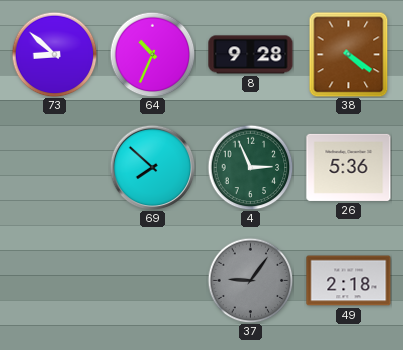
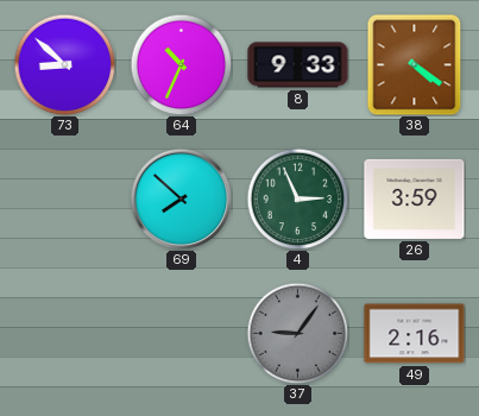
8: 9:28 -> 9:33 (298, 65)
26: 5:36 -> 3:59 (415, 198)
49: 2:18 -> 2:16 (415, 334)
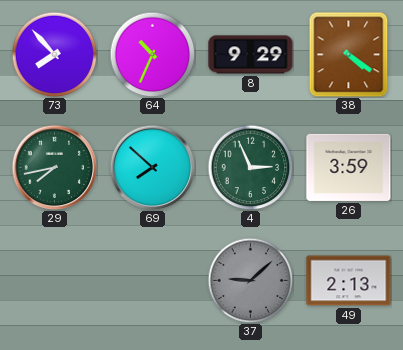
73: 8:52 -> 7:53 (54, 54)
8: 9:33 -> 9:29 (251, 55)
29: none -> 7:43 (54, 167)
37: 9:06 -> 9:08 (250, 280)
49: 2:16 -> 2:13 (349, 281)
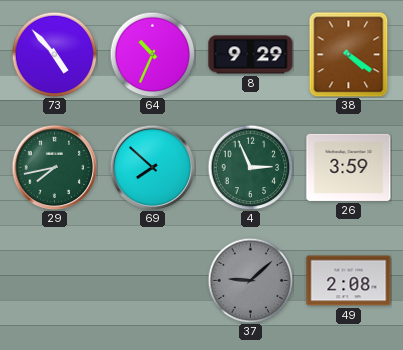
73: 7:53 -> 4:53 (54, 54)
49: 2:13 -> 2:08 (349, 281)
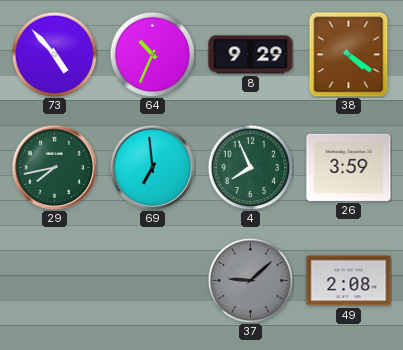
69: 7:52 -> 6:59 (152, 167)
4: 2:56 -> 7:56 (250, 167)
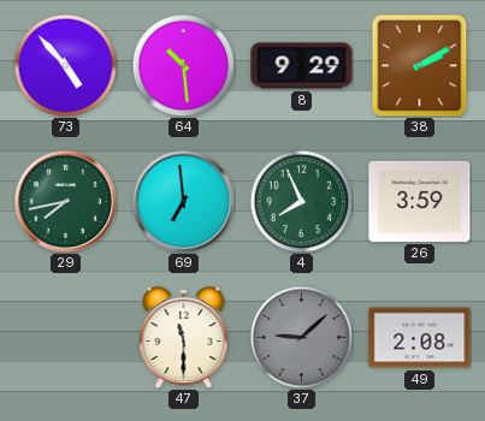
64: 10:34 -> 10:29 (183, 65)
38: 4:21 -> 2:10 (420, 65)
47: none -> 11:30 (184, 338)
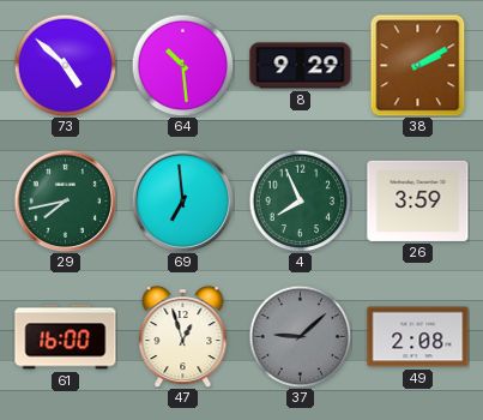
73: 4:53 -> 4:52 (65, 65)
61: none -> 16:00 (66, 337)
47: 11:30 -> 12:57 (183, 337)
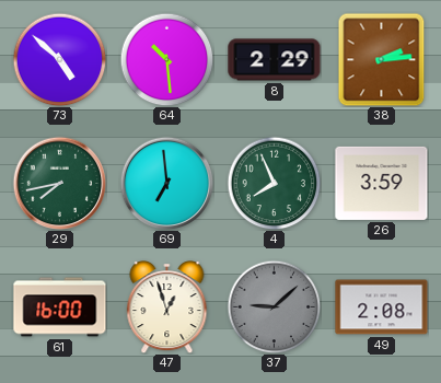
8: 9:29 -> 2:29 (275, 60)
38: 2:10 -> 2:14 (382, 59)
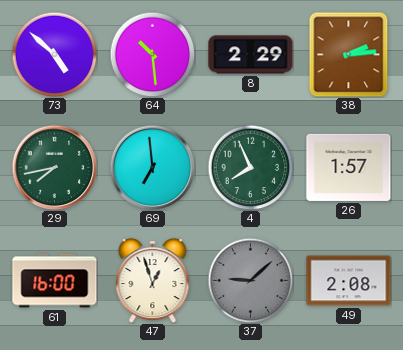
26: 3:59 -> 1:57 (349, 167)
